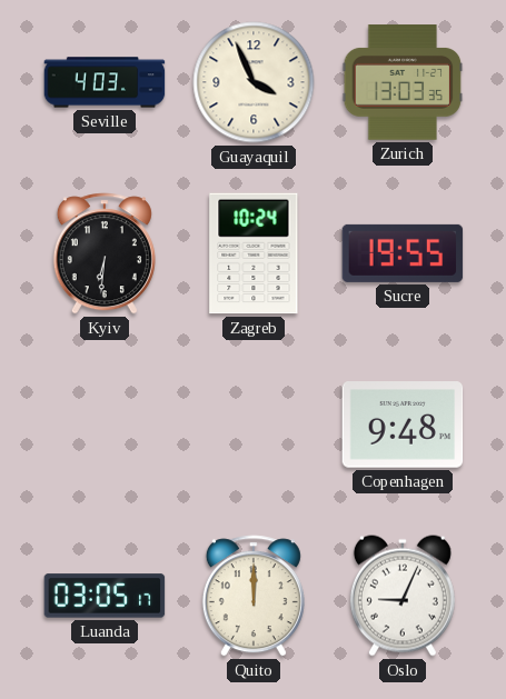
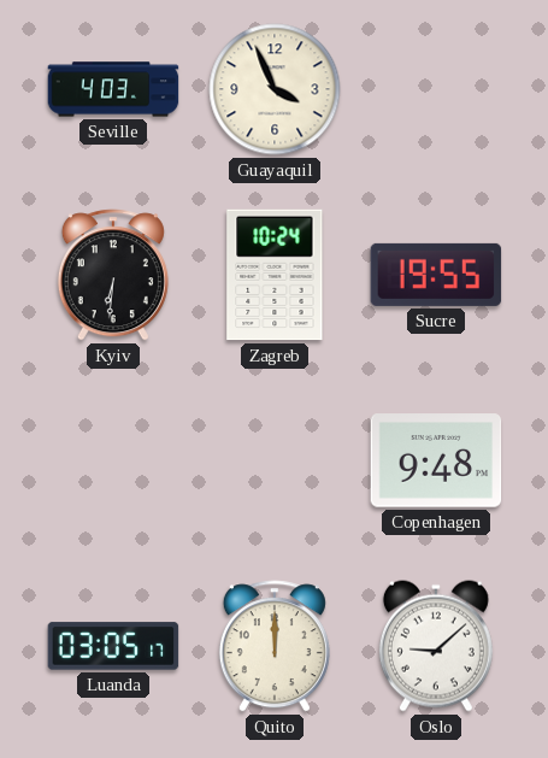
Zurich: 13:03 -> none (403, 82)
Oslo: 9:04 -> 9:08 (436, 646)
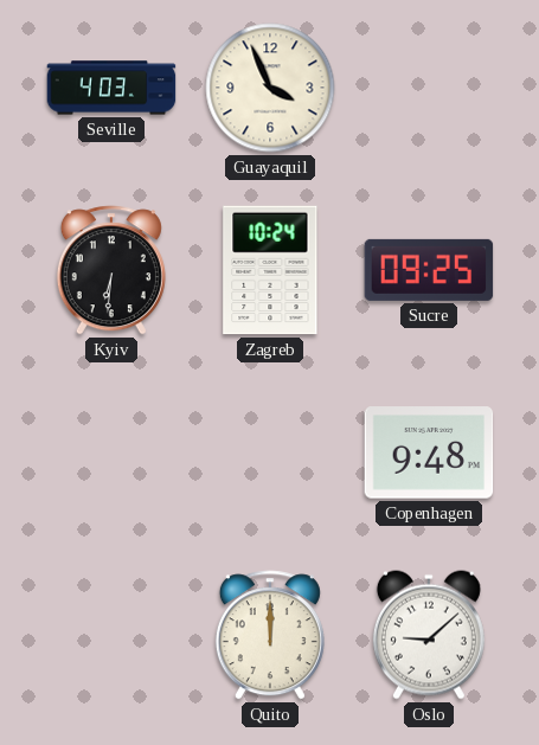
Sucre: 19:55 -> 09:25 (429, 270)
Luanda: 03:05 -> none (113, 646)
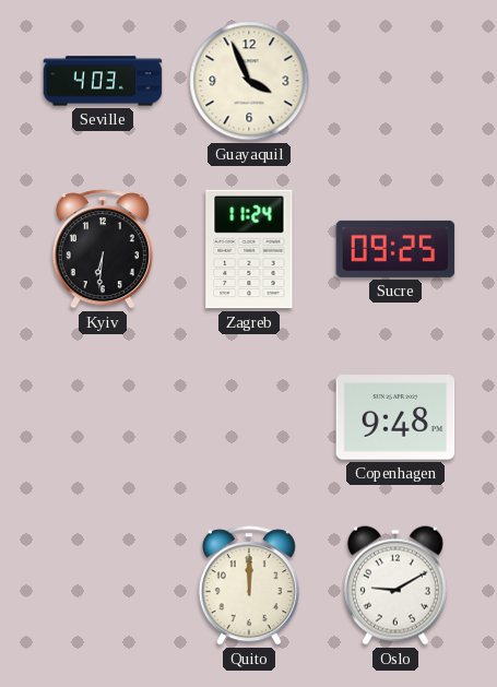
Zagreb: 10:24 -> 11:24 (249, 249)
Oslo: 9:08 -> 9:10 (395, 585)
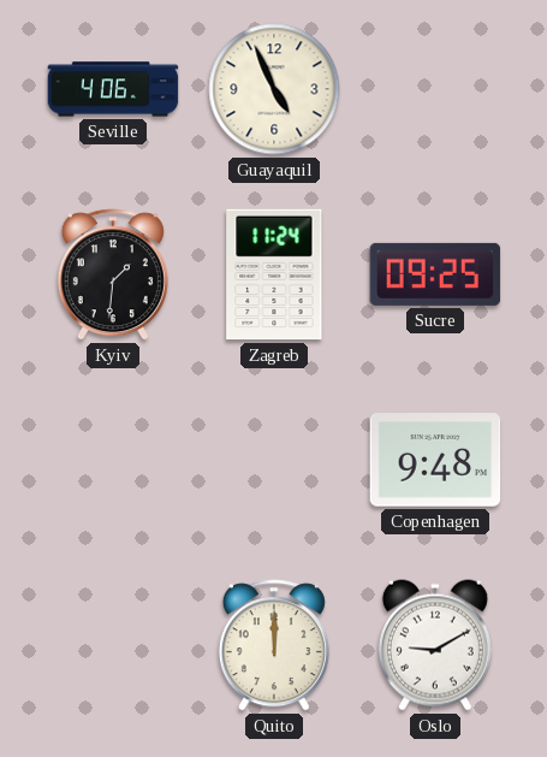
Seville: 4:03 -> 4:06 (113, 89)
Guayaquil: 3:56 -> 4:56 (274, 89)
Kyiv: 6:31 -> 1:31 (113, 274)
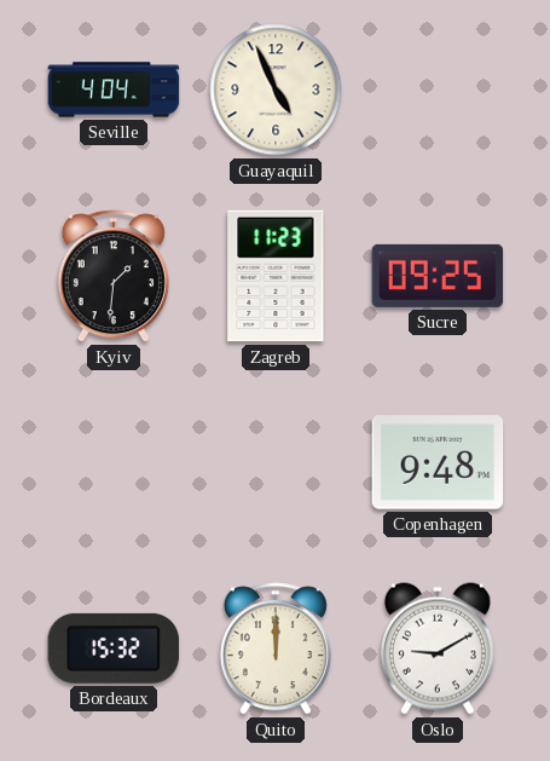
Seville: 4:06 -> 4:04 (114, 90)
Zagreb: 11:24 -> 11:23 (276, 276)
Bordeaux: none -> 15:32 (114, 648)
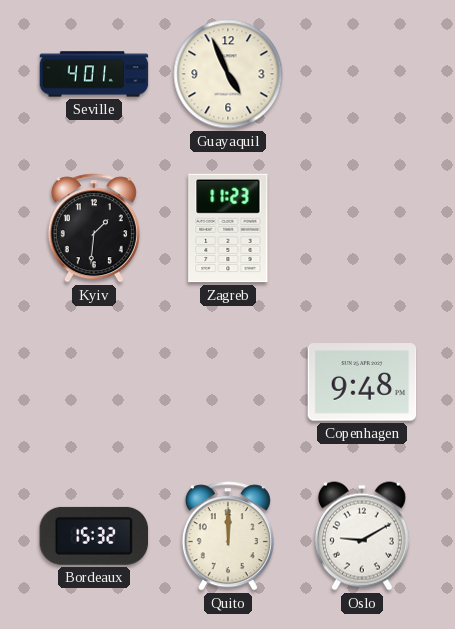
Seville: 4:04 -> 4:01 (94, 74)
Sucre: 09:25 -> none (438, 276)
